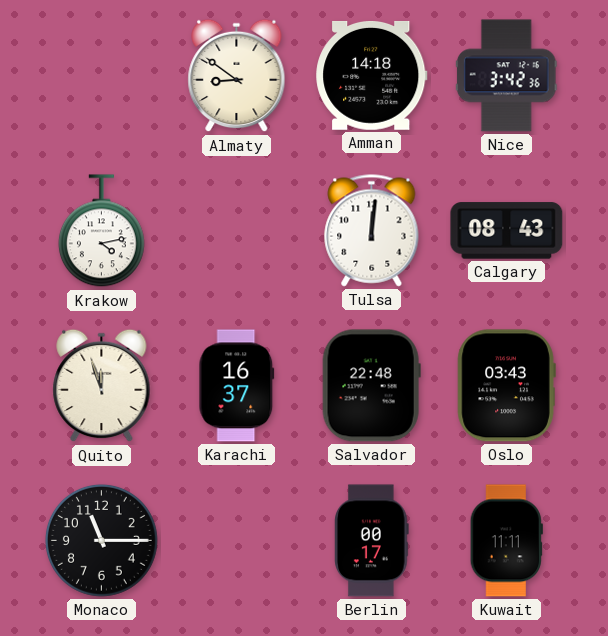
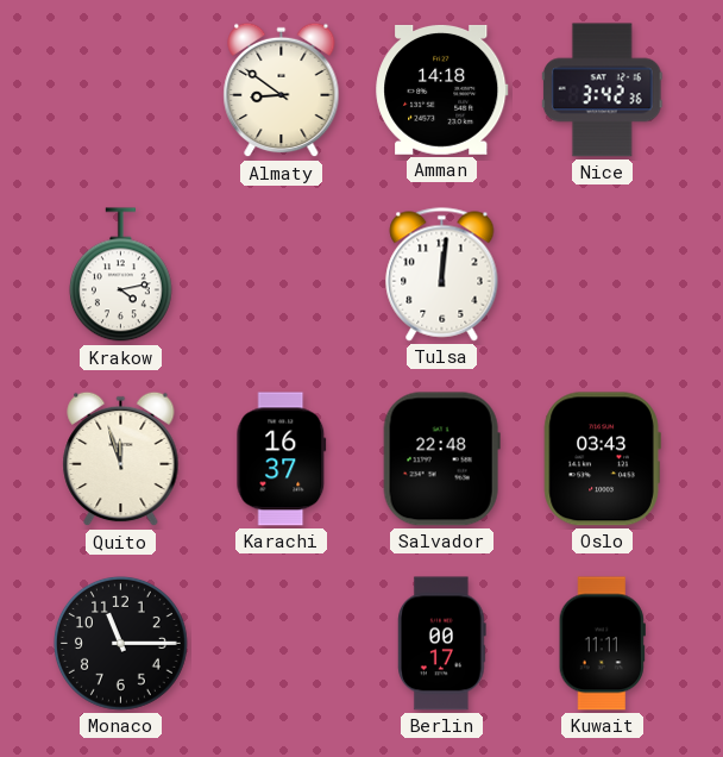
Calgary: 08:43 -> none (507, 231)
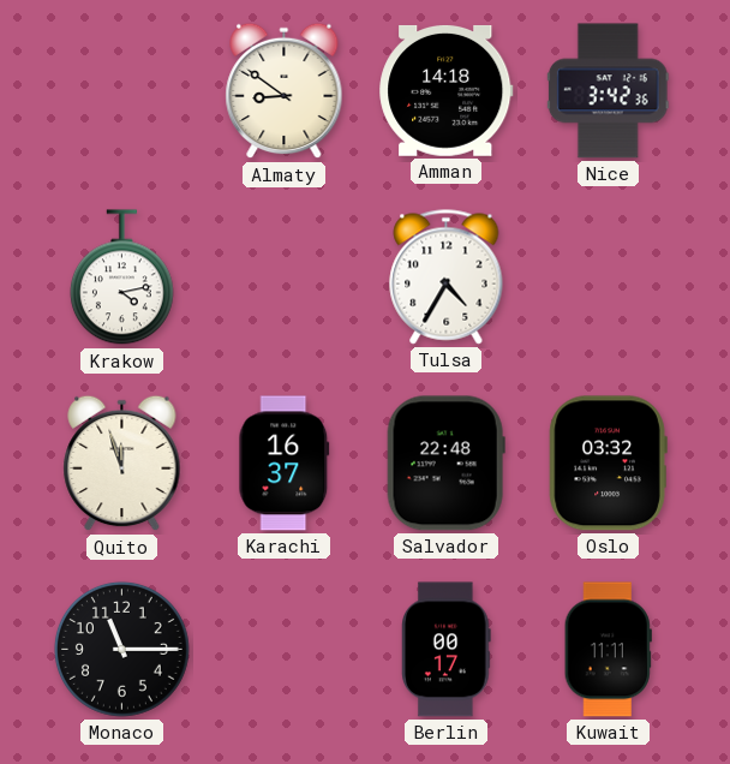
Tulsa: 12:01 -> 4:35 (447, 277)
Oslo: 03:43 -> 03:32 (608, 464)
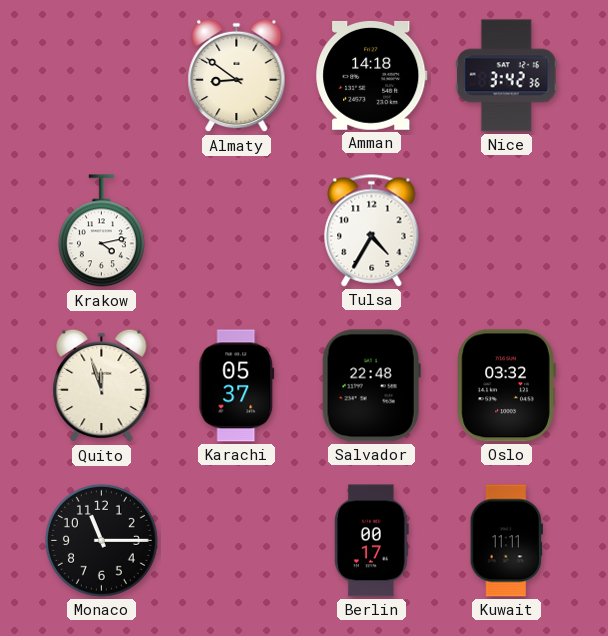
Karachi: 16:37 -> 05:37 (237, 386)
